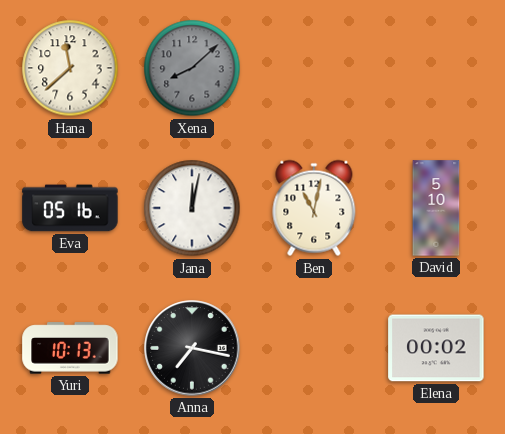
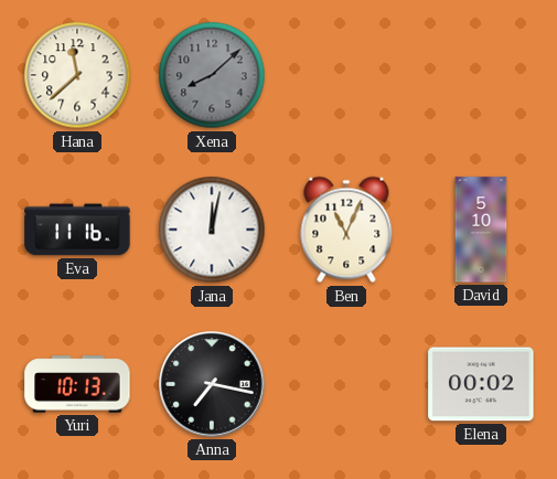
Eva: 05:16 -> 11:16 (77, 230)
Ben: 11:02 -> 11:04 (346, 230)
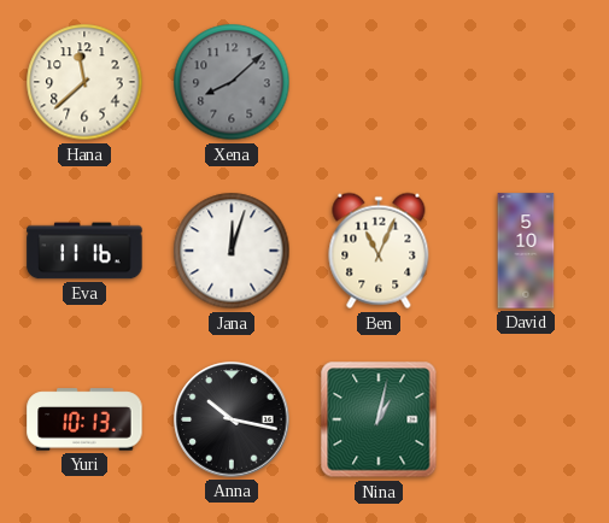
Jana: 12:02 -> 12:03 (232, 251)
Anna: 7:17 -> 10:17 (232, 419)
Nina: none -> 1:02 (379, 419)
Elena: 00:02 -> none (481, 384)
